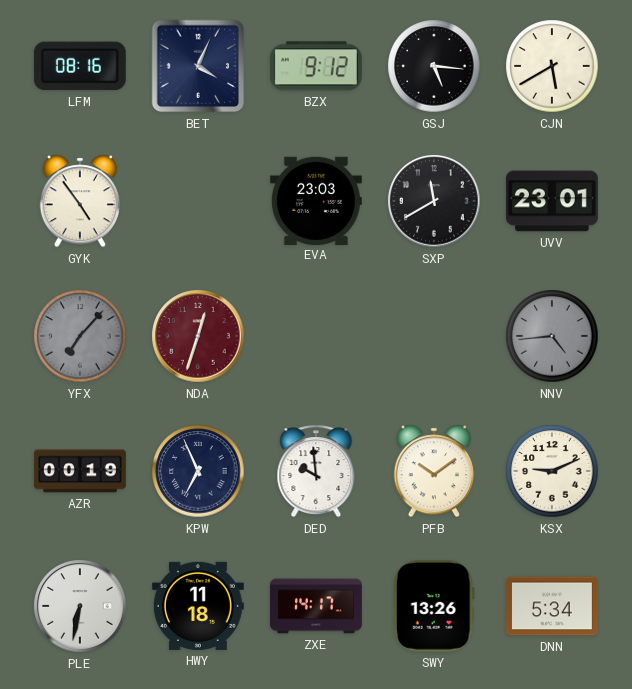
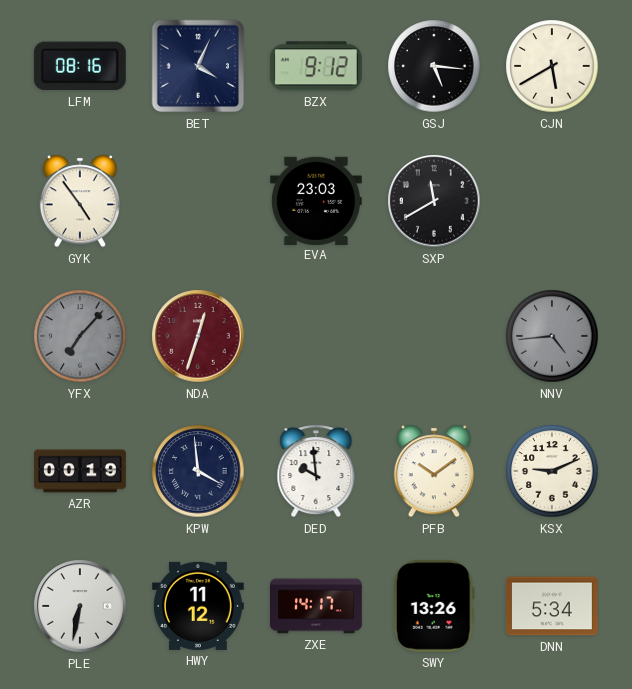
UVV: 23:01 -> none (552, 201)
KPW: 6:56 -> 3:59 (198, 471)
HWY: 11:18 -> 11:12 (198, 606)
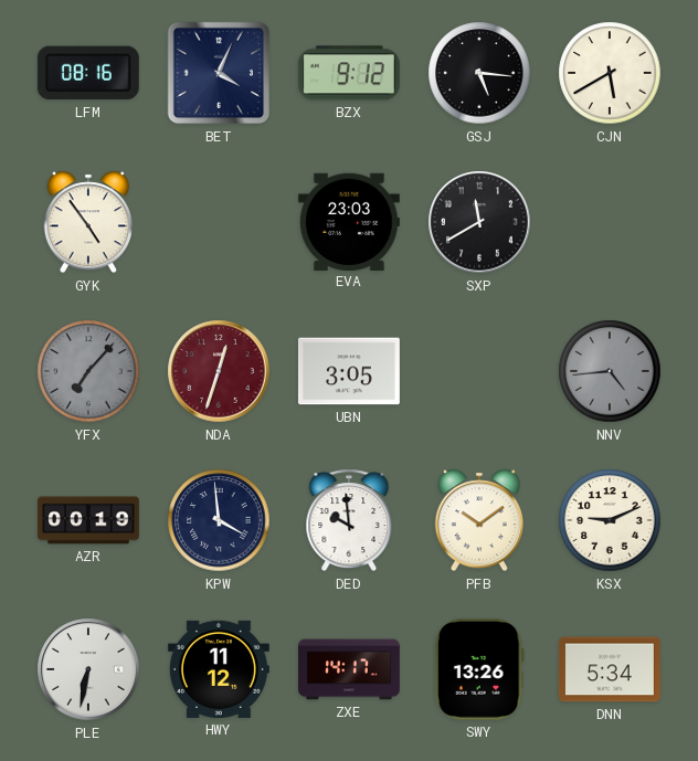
UBN: none -> 3:05 (349, 371)
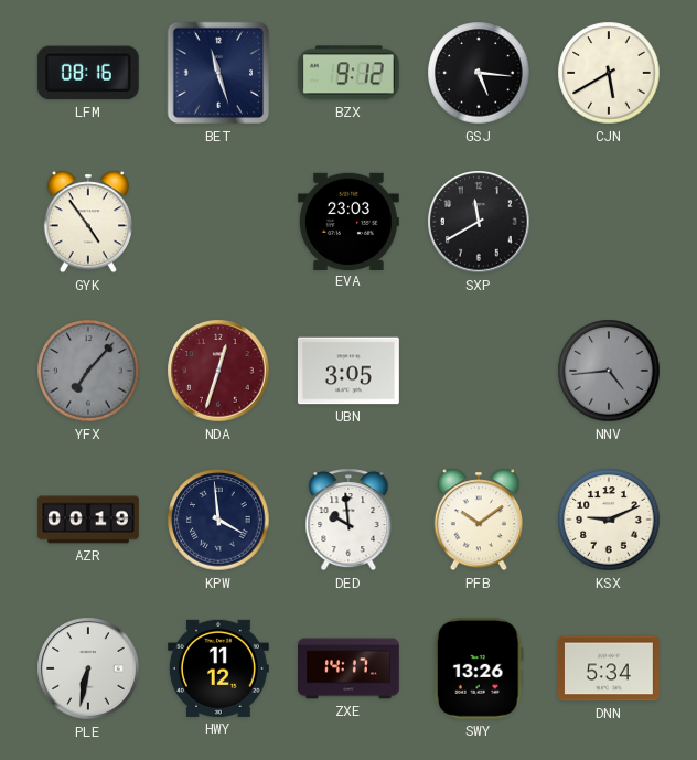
BET: 4:04 -> 11:27 (218, 73)
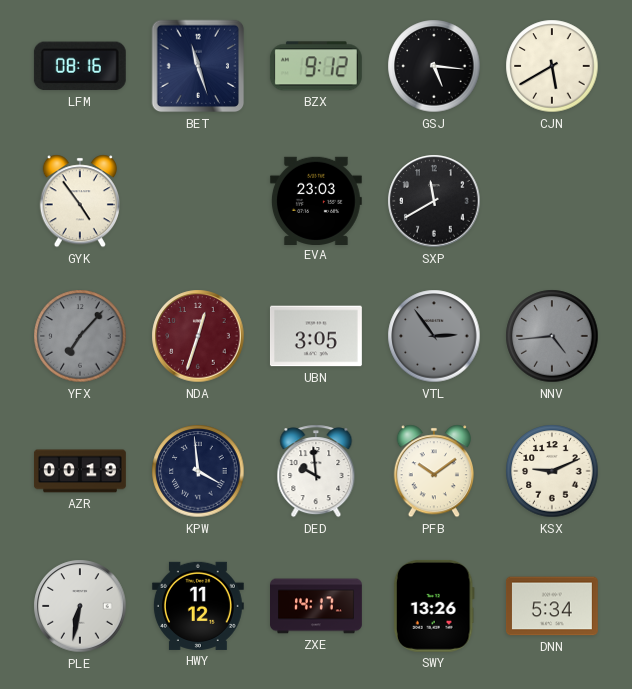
VTL: none -> 2:54 (434, 336)
